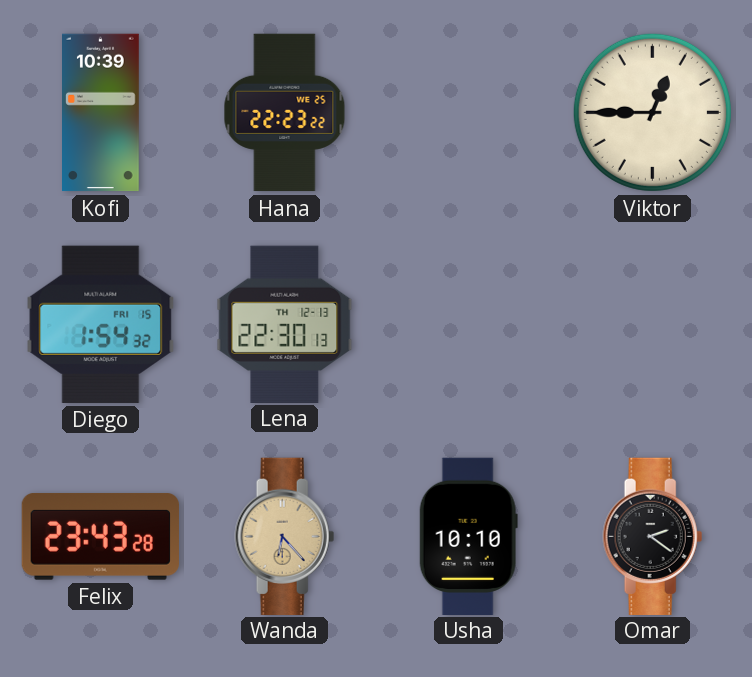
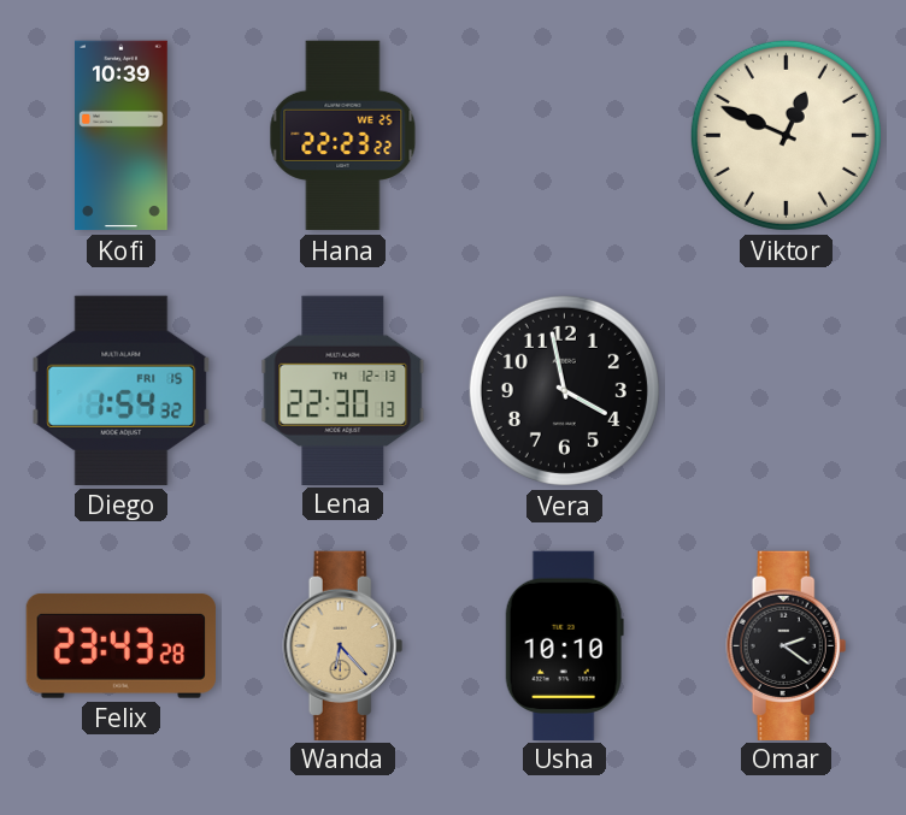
Viktor: 12:45 -> 12:49 (786, 135)
Vera: none -> 3:58 (564, 390)
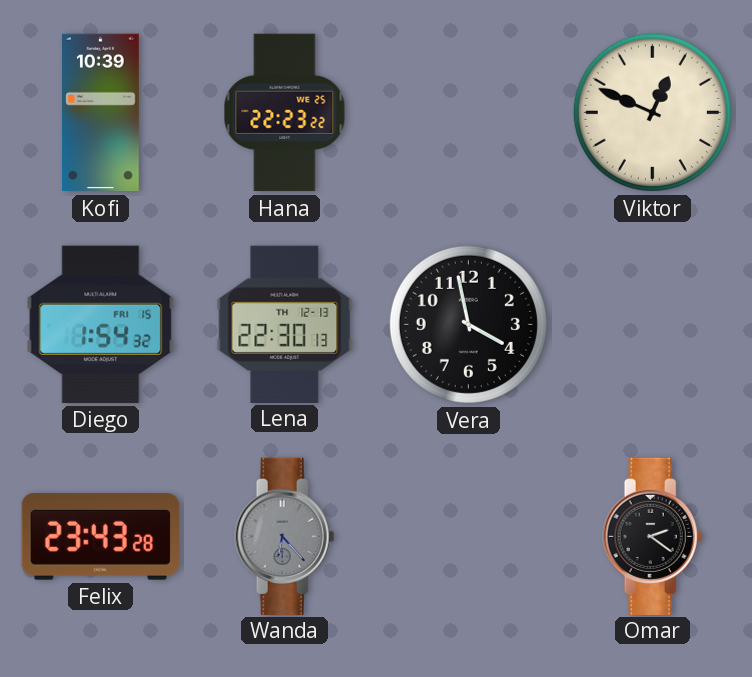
Wanda dial: champagne -> grey (285, 536)
Usha: 10:10 -> none (564, 645)
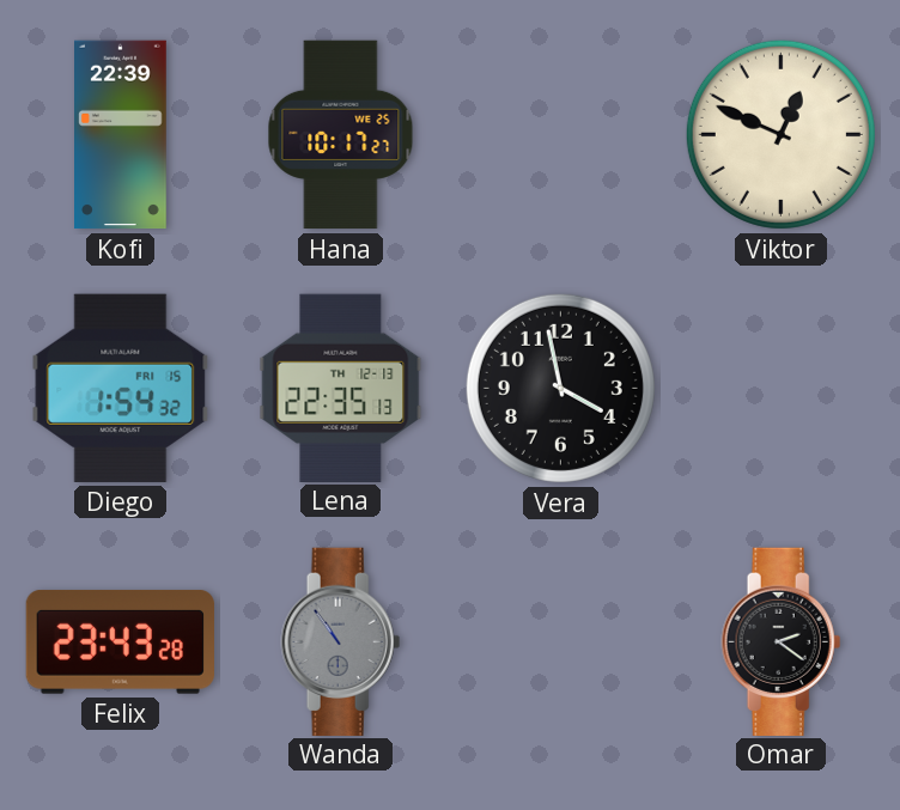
Kofi: 10:39 -> 22:39 (121, 135)
Hana: 22:23 -> 10:17 (341, 135)
Lena: 22:30 -> 22:35 (341, 388)
Wanda: 6:23 -> 10:54 (341, 641)
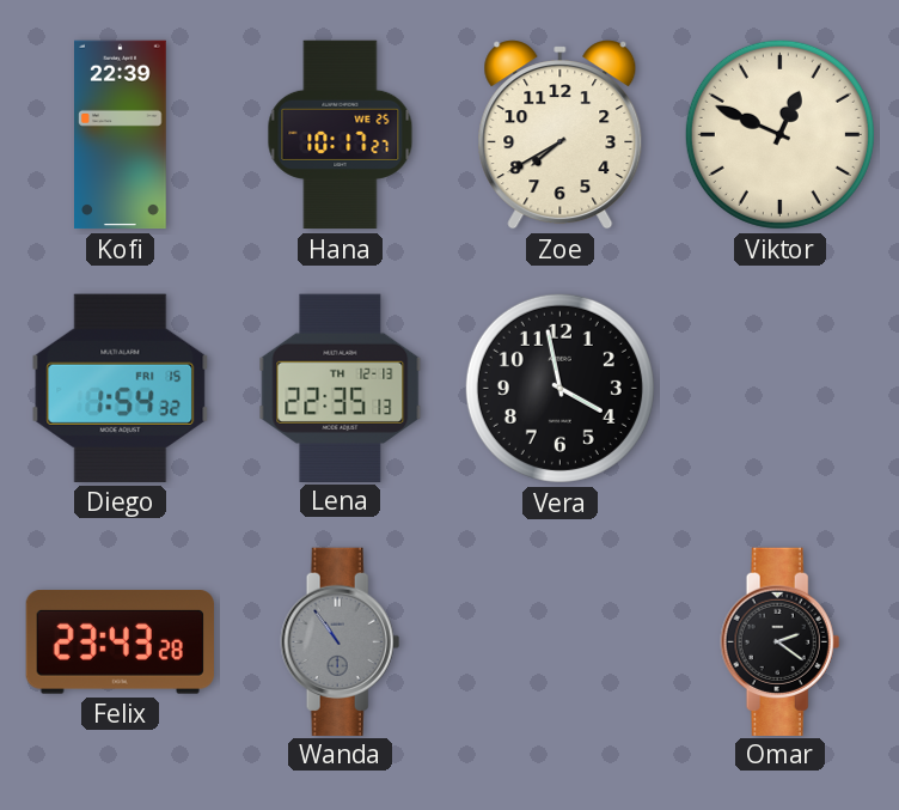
Zoe: none -> 7:40 (561, 135)
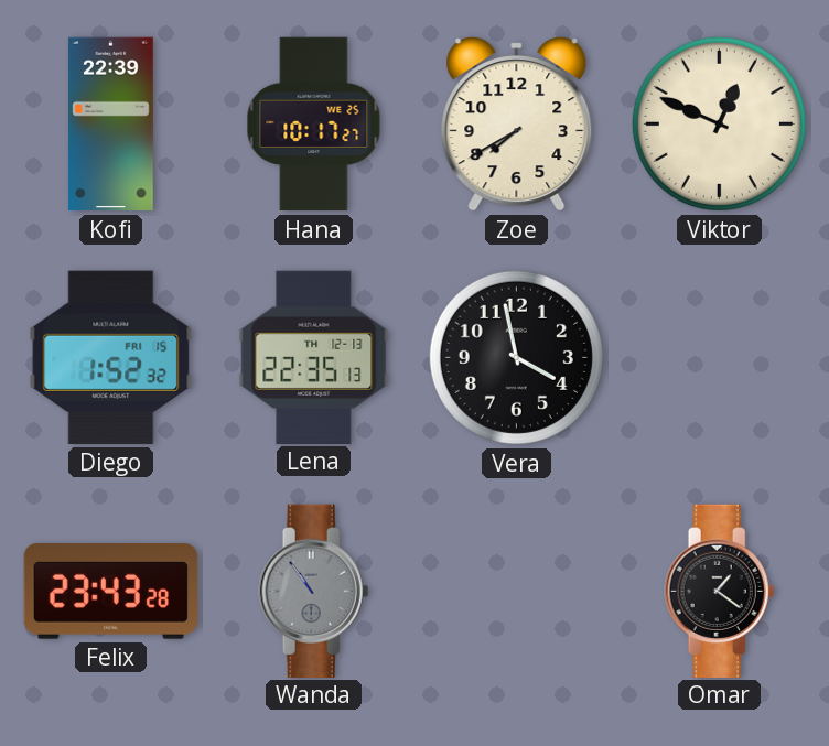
Diego: 1:54 -> 1:52 (111, 357)
Omar: 2:21 -> 1:21 (720, 591)
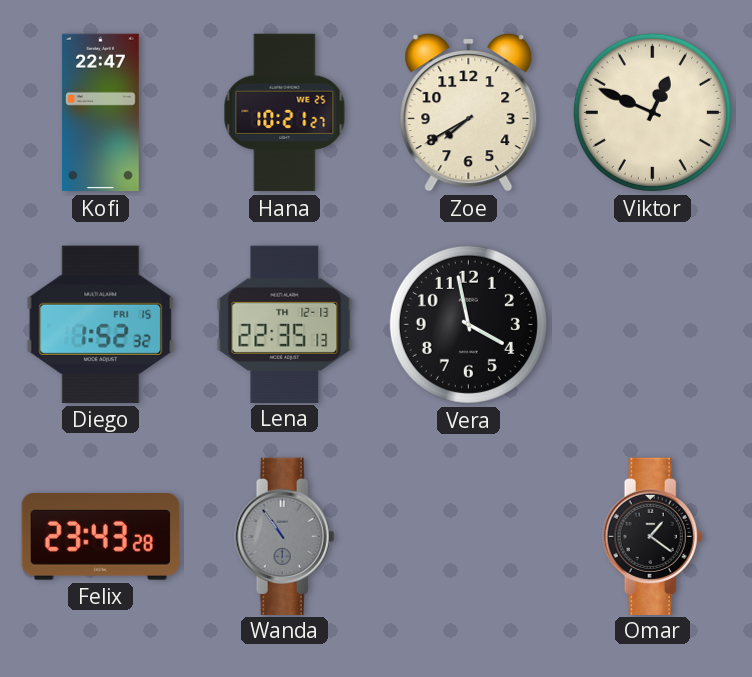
Kofi: 22:39 -> 22:47 (101, 113)
Hana: 10:17 -> 10:21 (285, 113)
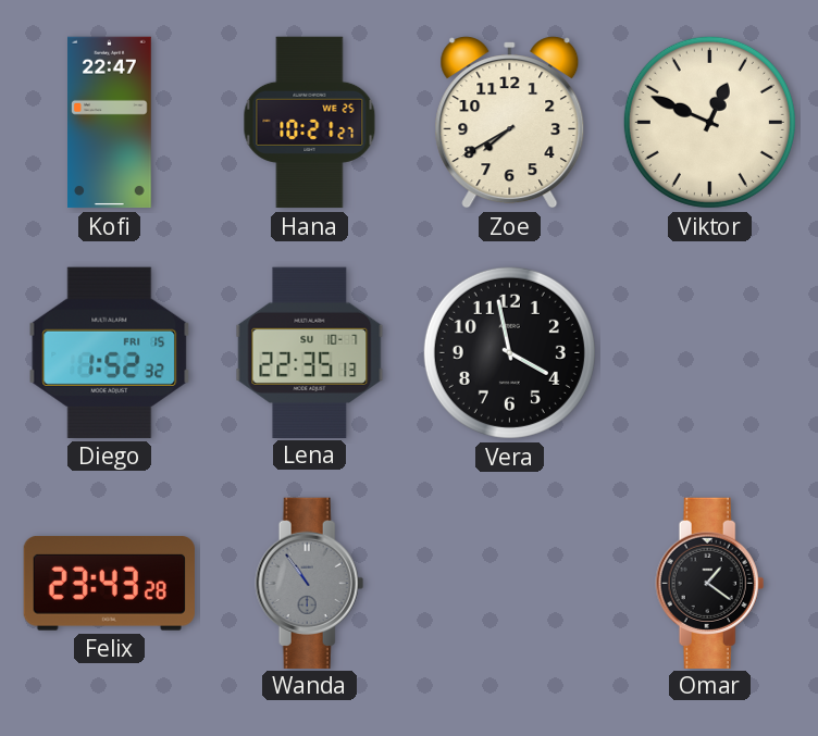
Lena date: TH 12-13 -> SU 10-7 (310, 352)
